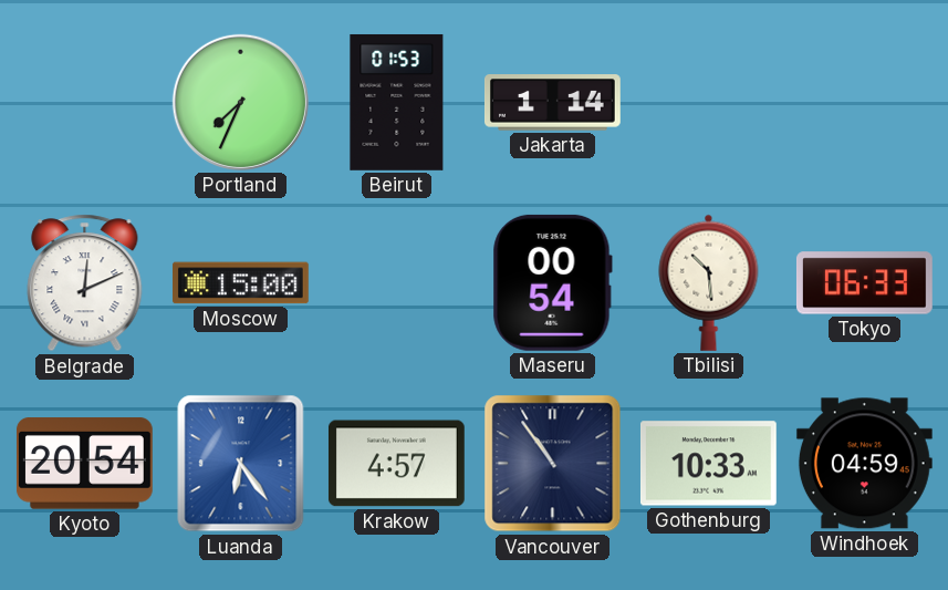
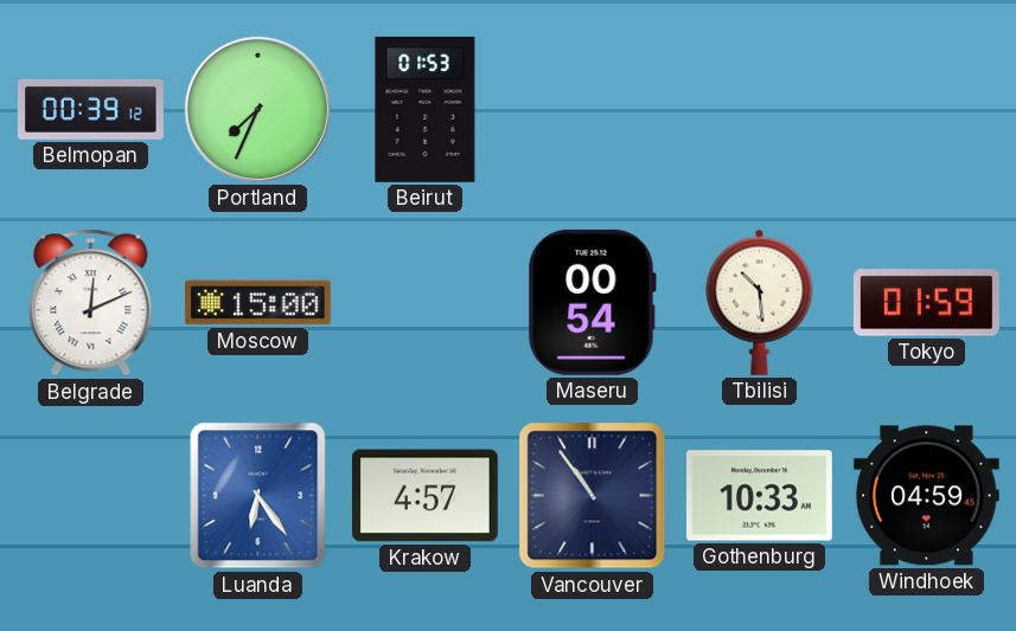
Belmopan: none -> 00:39 (90, 109)
Jakarta: 1:14 -> none (552, 103)
Tokyo: 06:33 -> 01:59 (926, 303)
Kyoto: 20:54 -> none (84, 464)
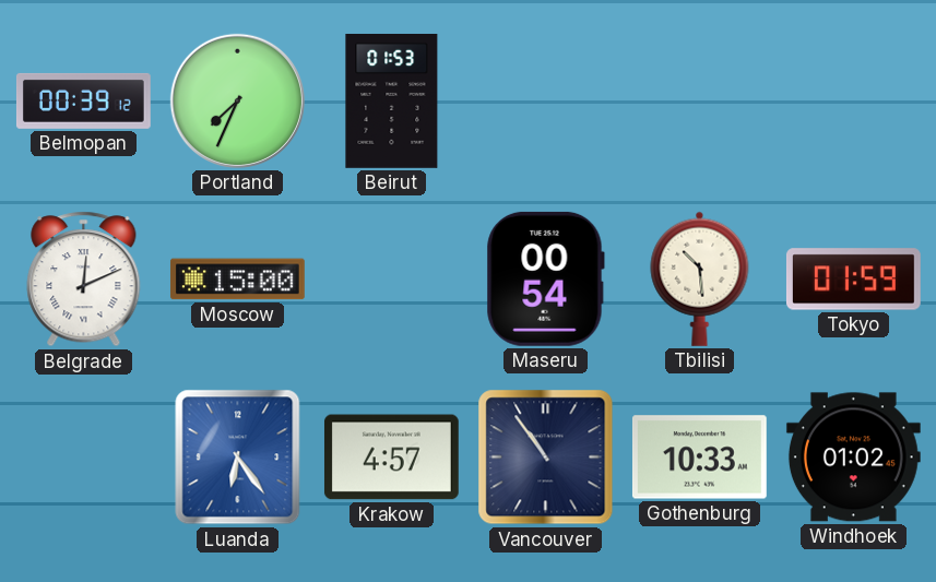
Windhoek: 04:59 -> 01:02 (853, 458)
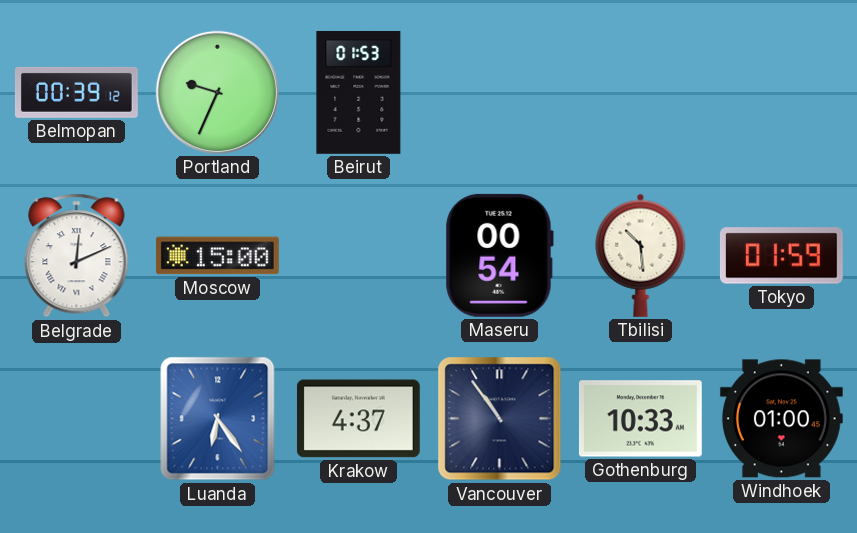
Portland: 7:34 -> 9:34 (217, 92)
Krakow: 4:57 -> 4:37 (358, 419)
Windhoek: 01:02 -> 01:00 (781, 419)
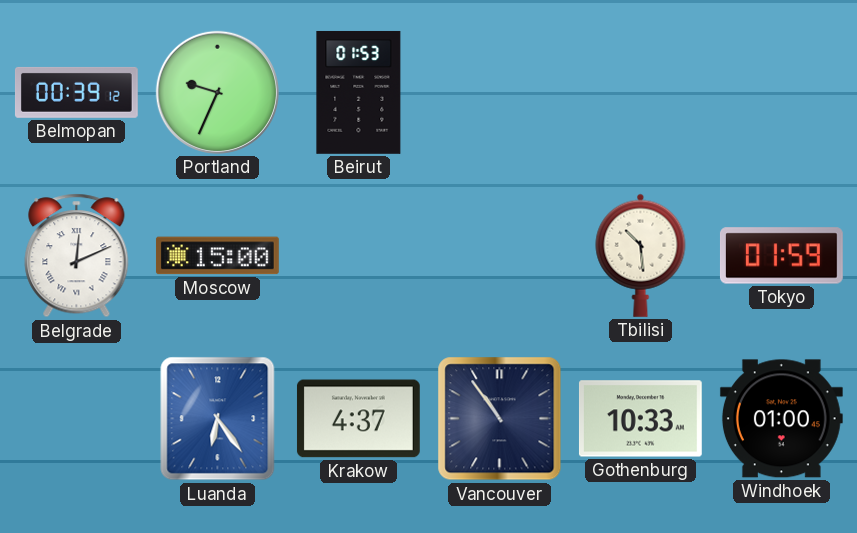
Maseru: 00:54 -> none (499, 255)
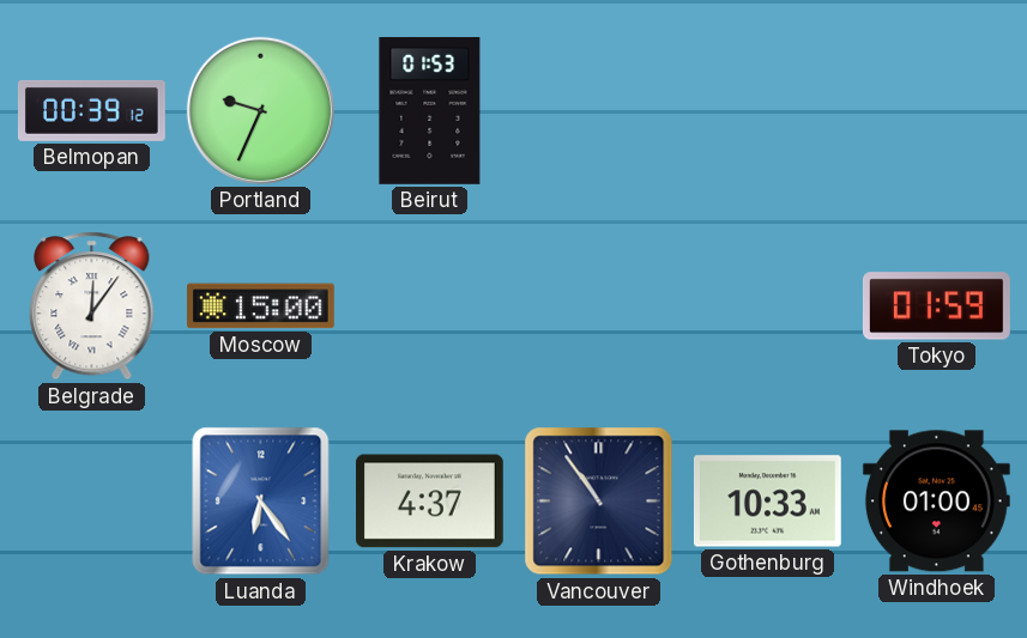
Belgrade: 12:11 -> 12:06 (92, 306)
Tbilisi: 10:29 -> none (641, 255)
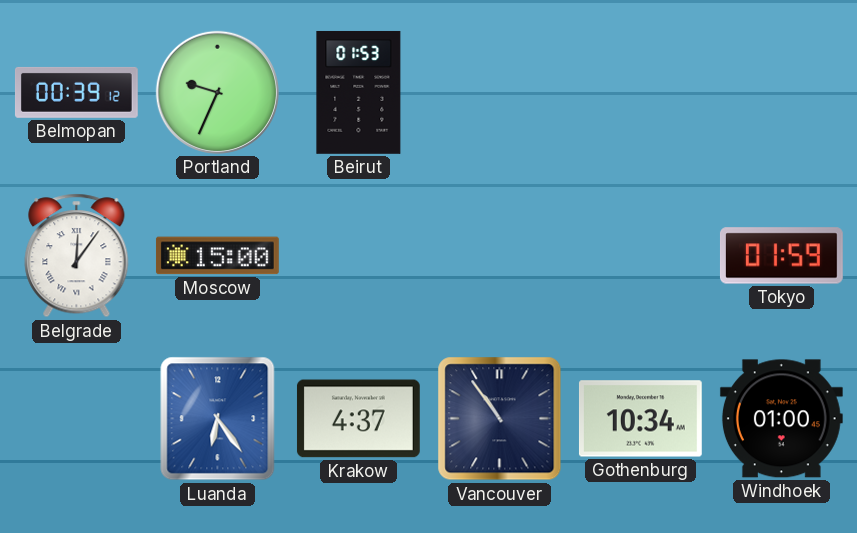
Gothenburg: 10:33 -> 10:34 (640, 419)
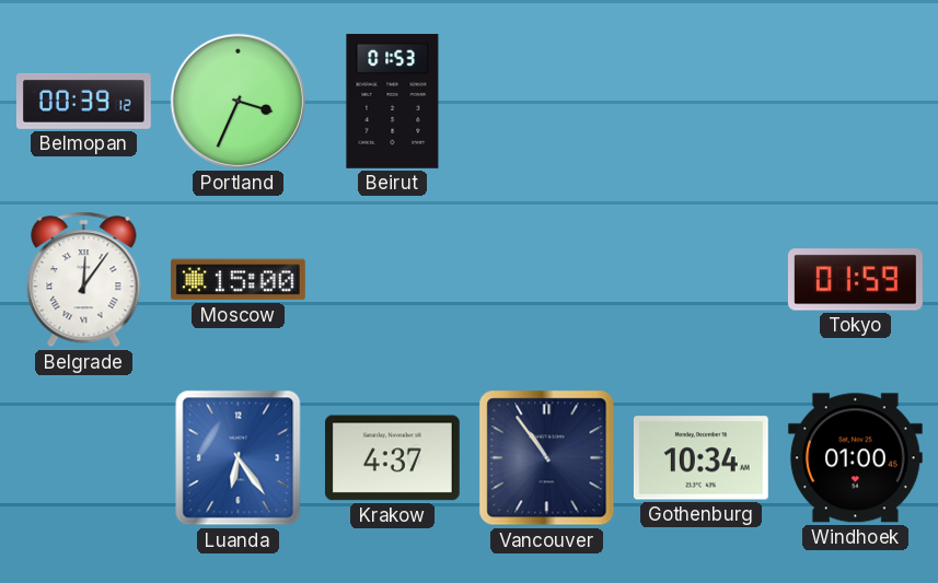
Portland: 9:34 -> 3:34 (238, 101)
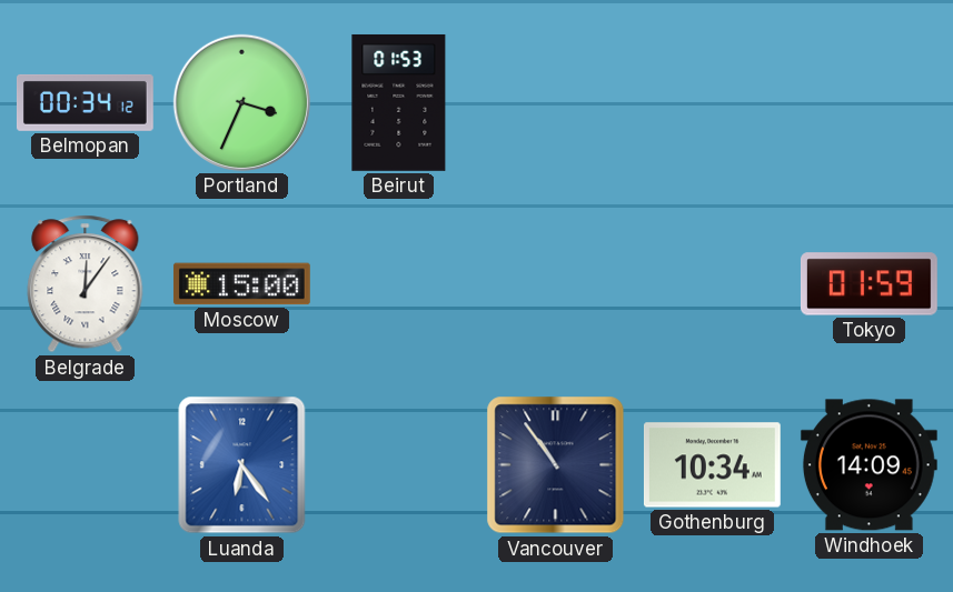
Belmopan: 00:39 -> 00:34 (85, 102)
Krakow: 4:37 -> none (392, 458)
Windhoek: 01:00 -> 14:09 (868, 465)
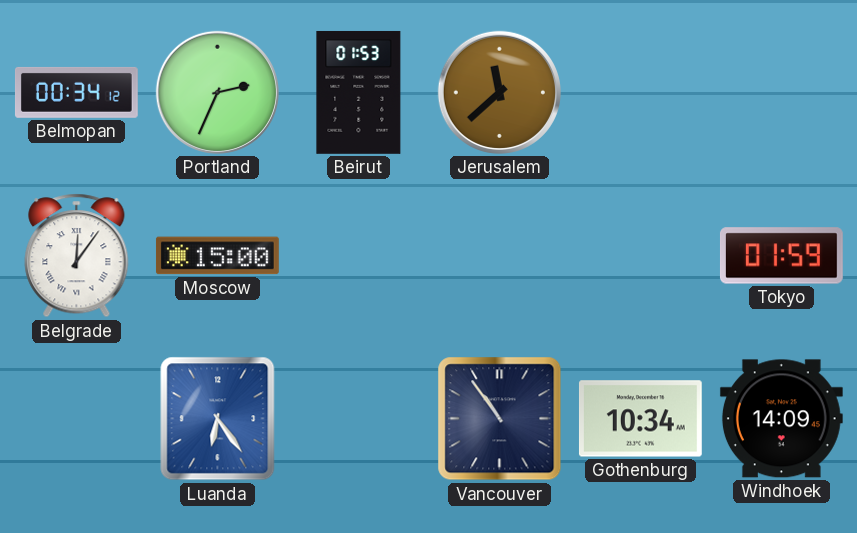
Portland: 3:34 -> 2:34 (217, 92)
Jerusalem: none -> 11:38 (499, 92)
